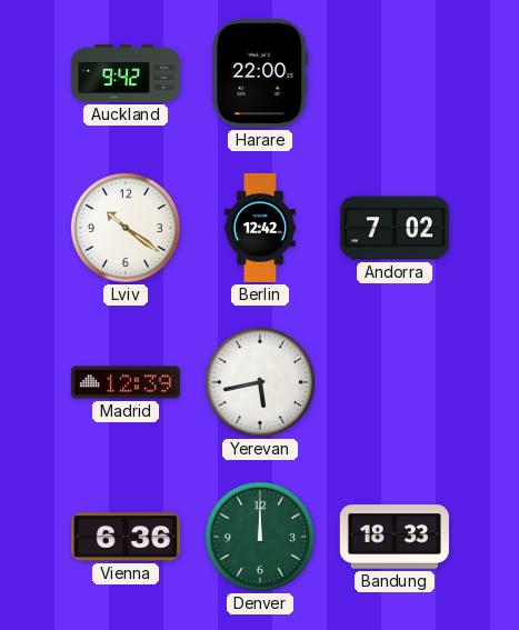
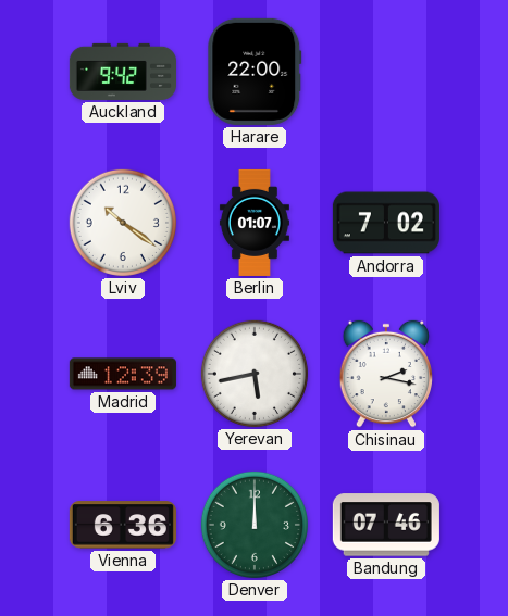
Berlin: 12:42 -> 01:07 (255, 223)
Chisinau: none -> 2:17 (386, 374)
Bandung: 18:33 -> 07:46 (386, 525)
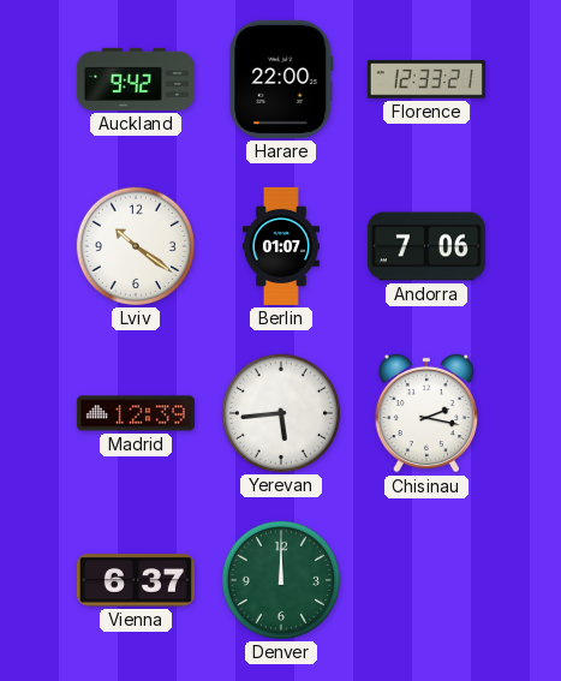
Florence: none -> 12:33 (426, 79)
Andorra: 7:02 -> 7:06 (426, 246)
Yerevan: 5:43 -> 5:44 (281, 413)
Vienna: 6:36 -> 6:37 (136, 580)
Bandung: 07:46 -> none (386, 525)
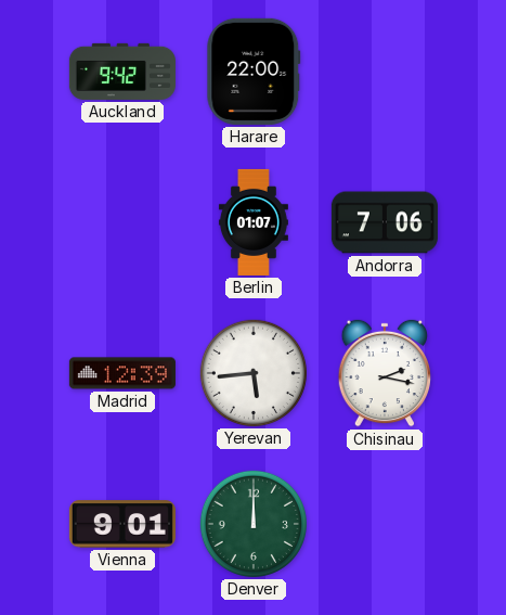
Florence: 12:33 -> none (426, 79)
Lviv: 10:21 -> none (136, 246)
Vienna: 6:37 -> 9:01 (122, 524)
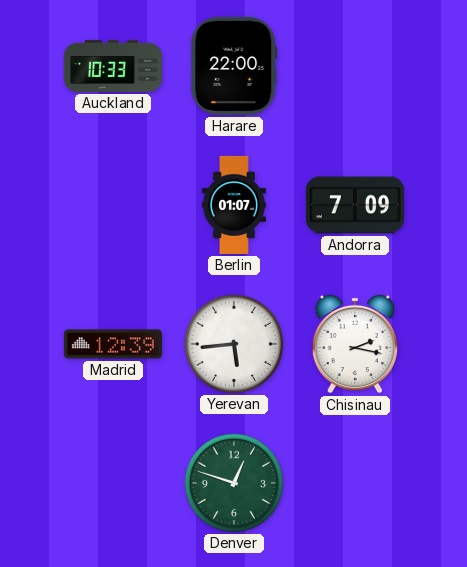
Auckland: 9:42 -> 10:33 (113, 66)
Andorra: 7:06 -> 7:09 (355, 205)
Vienna: 9:01 -> none (122, 524)
Denver: 12:00 -> 12:48 (234, 483)
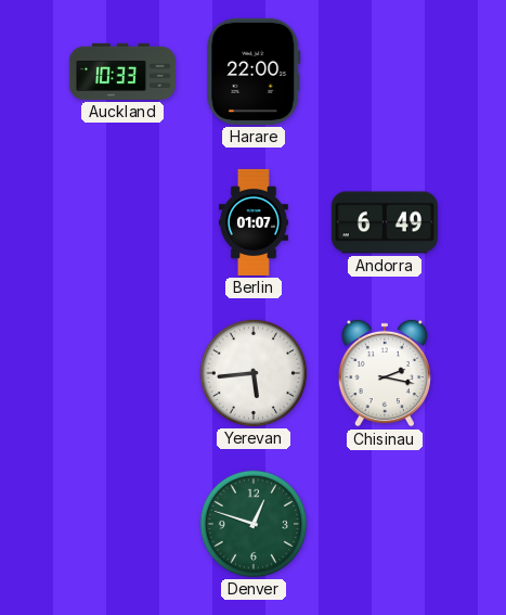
Andorra: 7:09 -> 6:49 (385, 222)
Madrid: 12:39 -> none (113, 344)
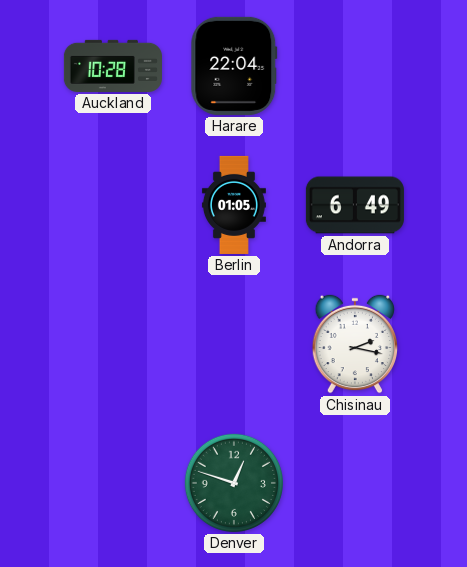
Auckland: 10:33 -> 10:28 (113, 66)
Harare: 22:00 -> 22:04 (234, 66)
Berlin: 01:07 -> 01:05 (234, 205)
Yerevan: 5:44 -> none (254, 373)
